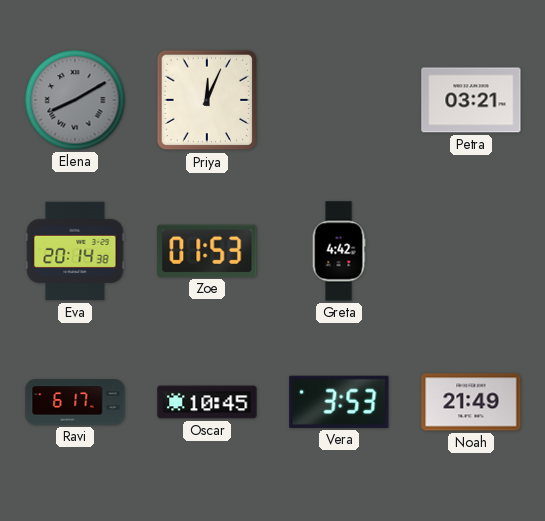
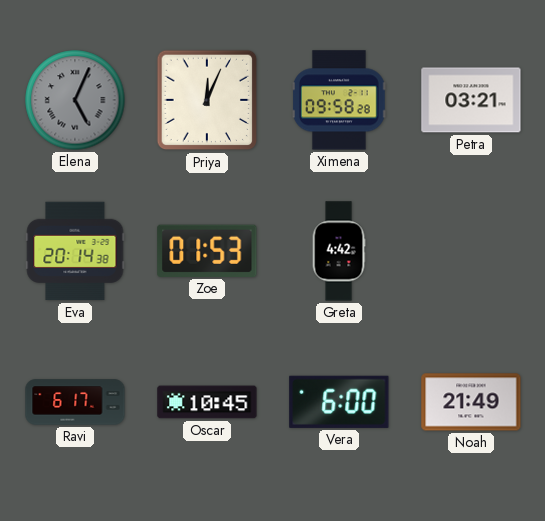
Elena: 8:10 -> 5:04 (75, 100)
Ximena: none -> 09:58 (340, 100)
Vera: 3:53 -> 6:00 (339, 402)
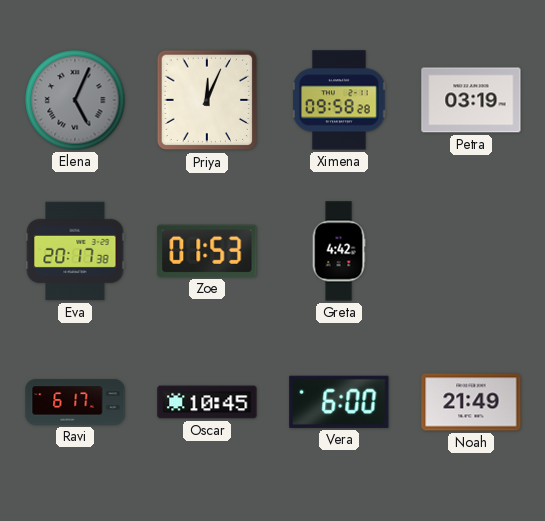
Petra: 03:21 -> 03:19 (471, 100)
Eva: 20:14 -> 20:17 (75, 251)
